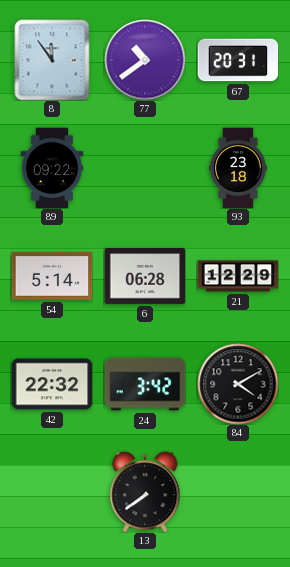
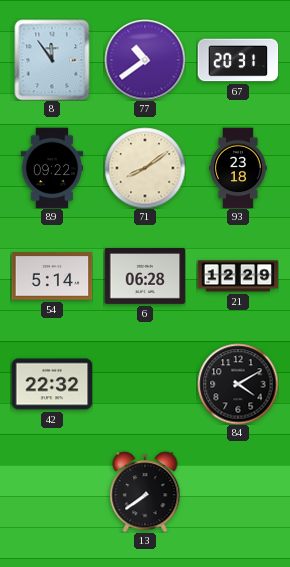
71: none -> 8:09 (145, 168)
24: 3:42 -> none (145, 384)
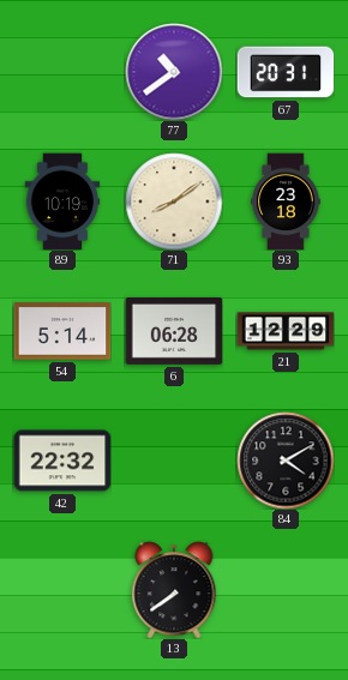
8: 11:54 -> none (52, 60)
89: 09:22 -> 10:19 (62, 201)
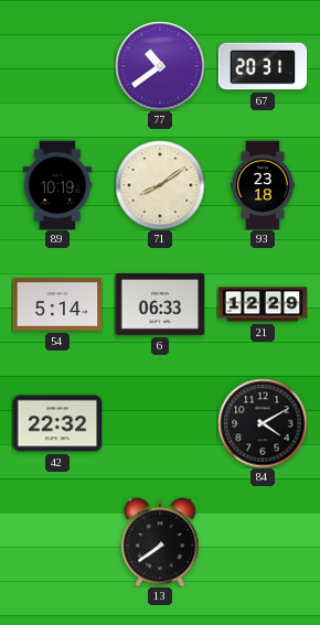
6: 06:28 -> 06:33 (160, 304)
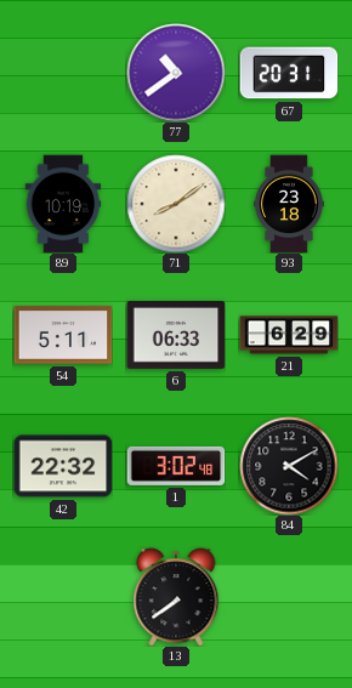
54: 5:14 -> 5:11 (63, 335)
21: 12:29 -> 6:29 (289, 335)
1: none -> 3:02 (176, 466)
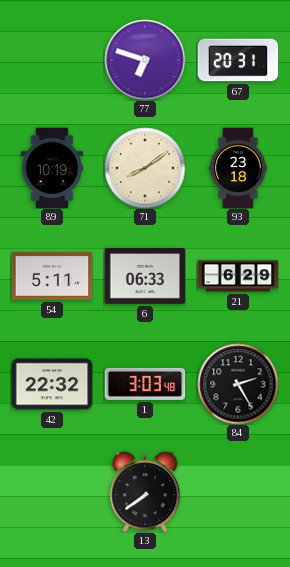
77: 10:39 -> 6:48 (145, 60)
1: 3:02 -> 3:03 (145, 384)
84: 4:10 -> 2:25 (238, 384)
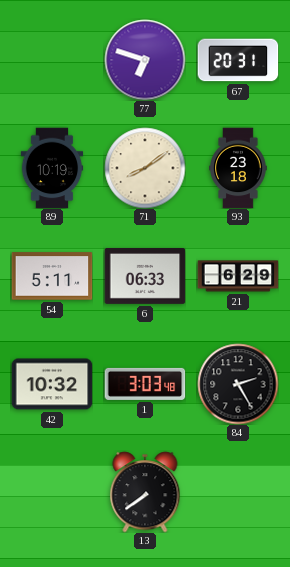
42: 22:32 -> 10:32 (52, 384)
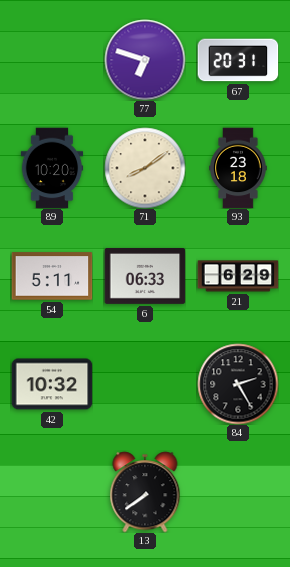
89: 10:19 -> 10:20 (52, 168)
1: 3:03 -> none (145, 384)
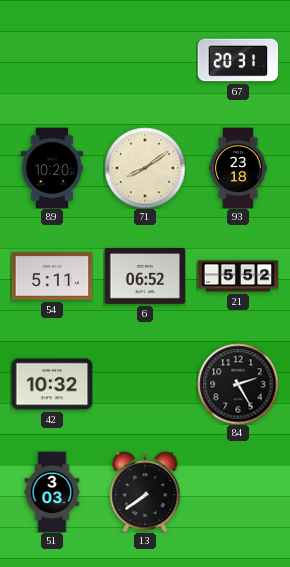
77: 6:48 -> none (145, 60)
6: 06:33 -> 06:52 (145, 276)
21: 6:29 -> 5:52 (238, 276)
51: none -> 3:03 (52, 492)
